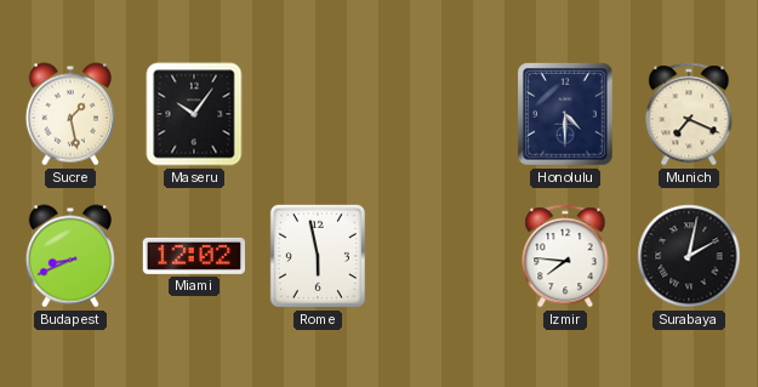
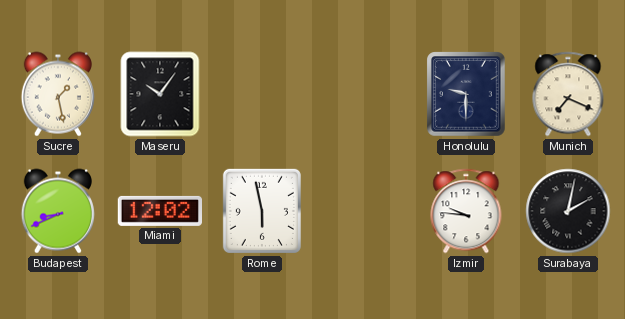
Honolulu: 4:30 -> 9:30 (466, 94)
Izmir: 7:46 -> 9:46 (466, 211)
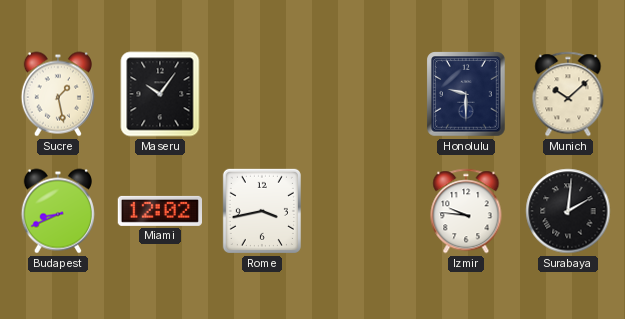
Munich: 7:19 -> 10:08 (568, 94)
Rome: 5:58 -> 3:43 (262, 211)
Surabaya: 2:02 -> 2:01 (568, 211)
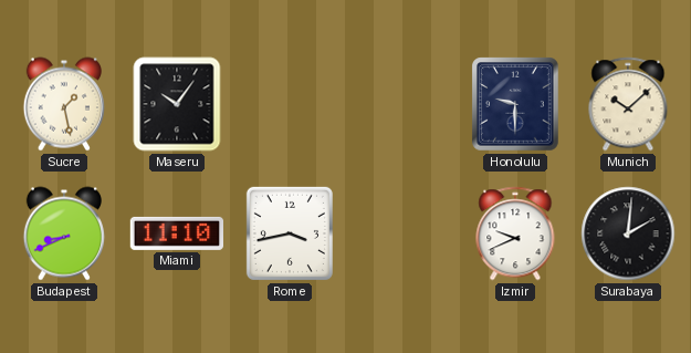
Miami: 12:02 -> 11:10 (176, 233)
Izmir: 9:46 -> 9:41 (515, 233)
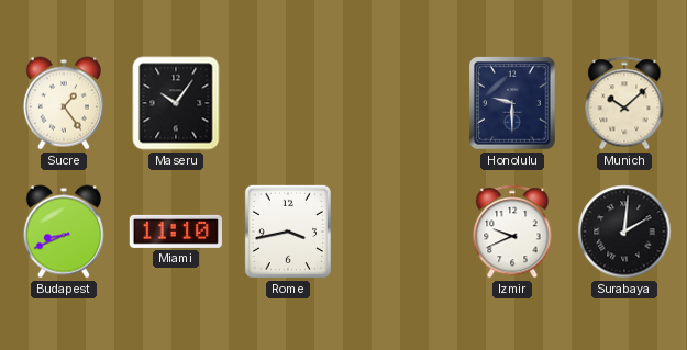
Sucre: 1:28 -> 1:24 (64, 103)
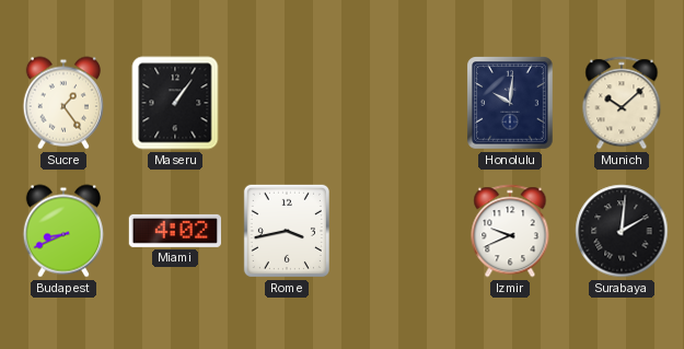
Maseru: 10:06 -> 1:06 (175, 103)
Honolulu: 9:30 -> 10:01 (510, 103)
Miami: 11:10 -> 4:02 (174, 231)
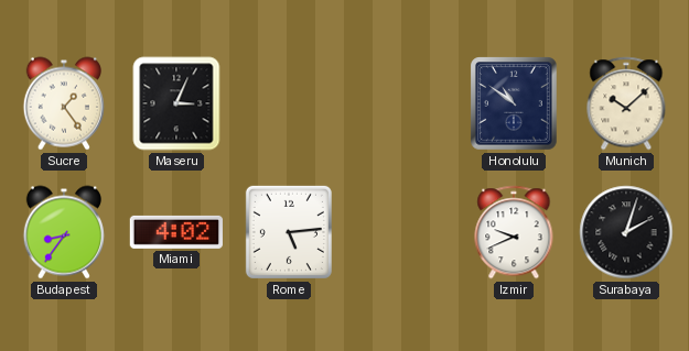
Maseru: 1:06 -> 3:04 (176, 103)
Honolulu: 10:01 -> 10:51 (514, 103)
Budapest: 8:41 -> 8:36 (64, 232)
Rome: 3:43 -> 5:14 (289, 232)
Surabaya: 2:01 -> 2:03 (626, 232)
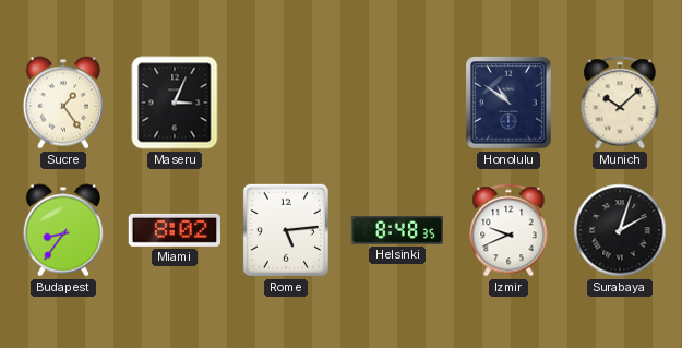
Miami: 4:02 -> 8:02 (174, 230)
Helsinki: none -> 8:48 (397, 230)
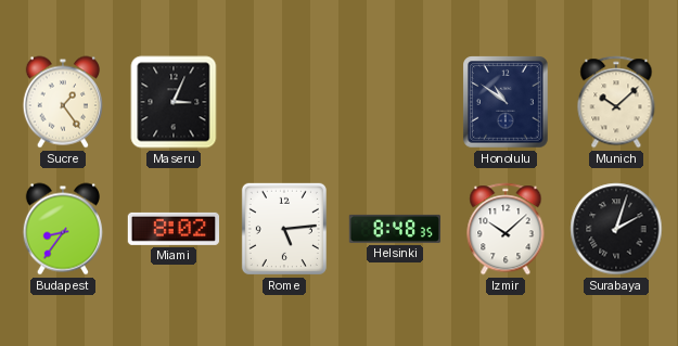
Izmir: 9:41 -> 10:08 (506, 229)
